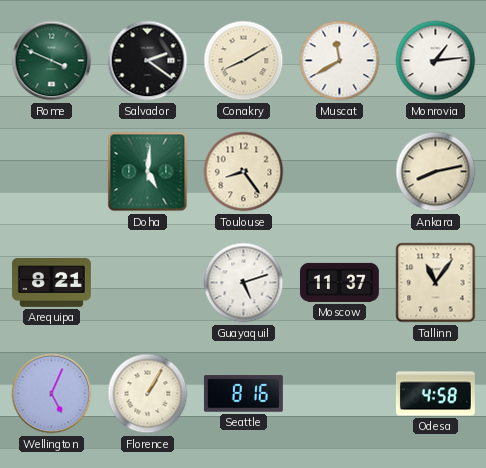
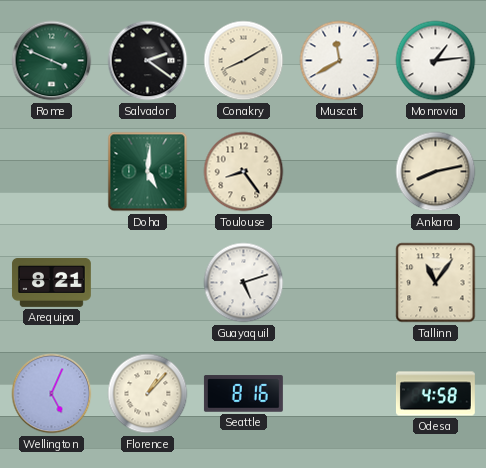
Moscow: 11:37 -> none (339, 282)
Florence: 1:05 -> 1:07 (148, 394)
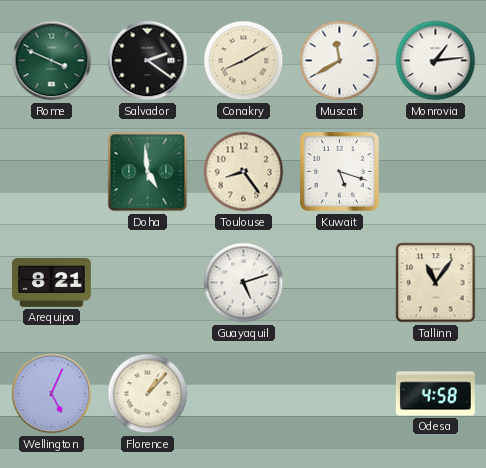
Doha: 5:01 -> 4:59 (148, 172)
Kuwait: none -> 5:18 (340, 172)
Ankara: 8:13 -> none (436, 172)
Seattle: 8:16 -> none (243, 394)
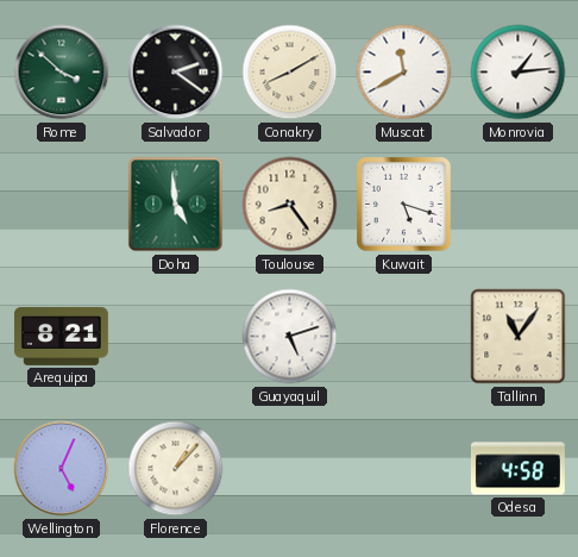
Rome: 3:49 -> 3:52 (62, 73)
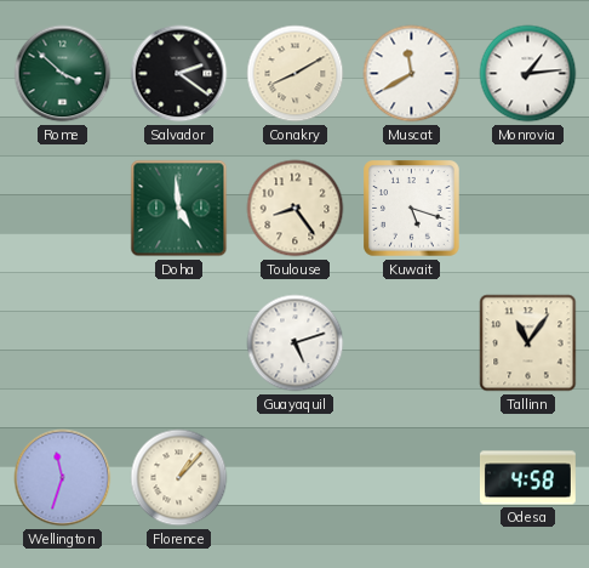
Arequipa: 8:21 -> none (61, 336)
Wellington: 5:04 -> 11:33 (63, 478)
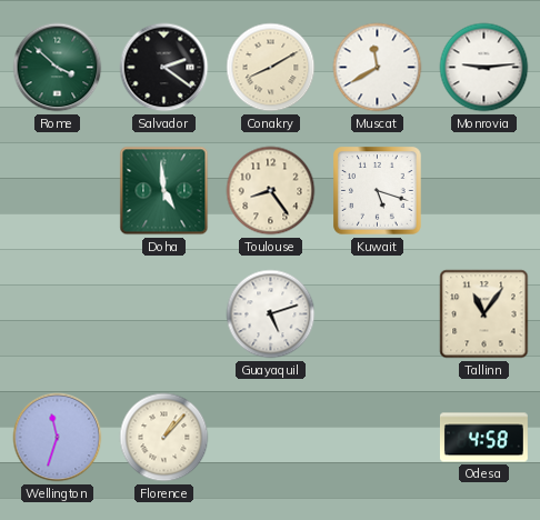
Monrovia: 1:14 -> 9:14 (484, 68)
